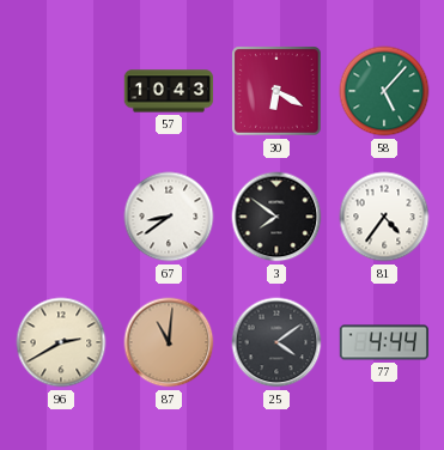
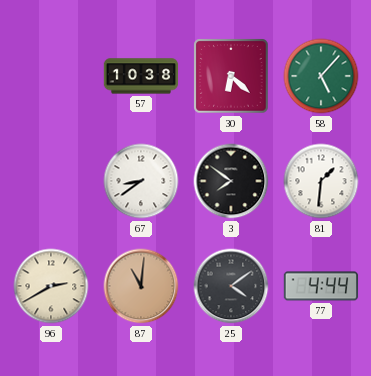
57: 10:43 -> 10:38 (141, 76)
30: 6:20 -> 6:22 (231, 76)
81: 4:36 -> 1:31 (321, 181)
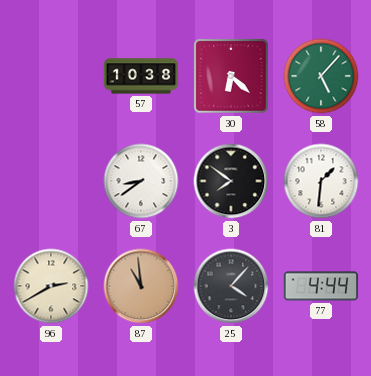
87: 11:01 -> 10:59 (141, 286)
25: 4:09 -> 4:07 (231, 286)
